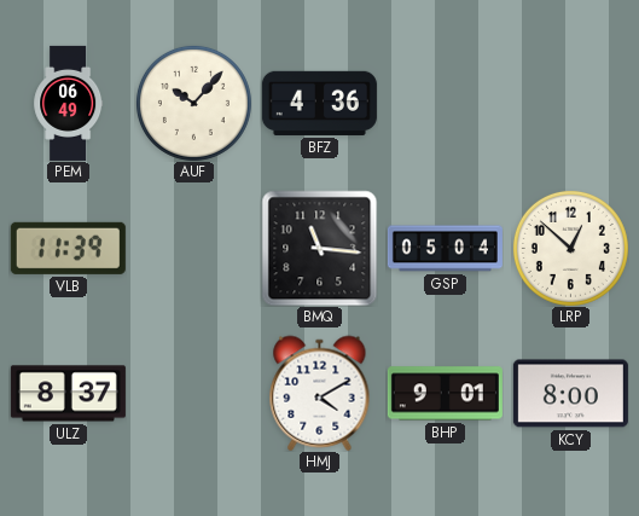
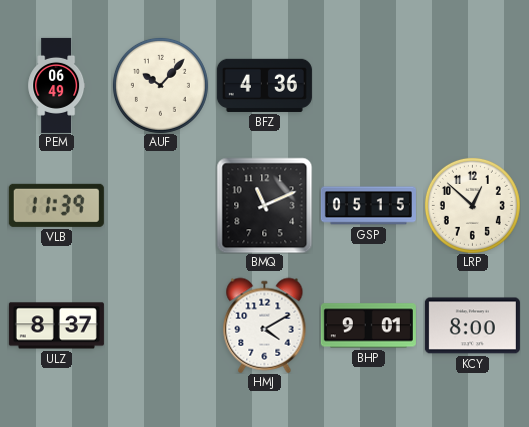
BMQ: 11:16 -> 11:11 (264, 205)
GSP: 05:04 -> 05:15 (368, 206)
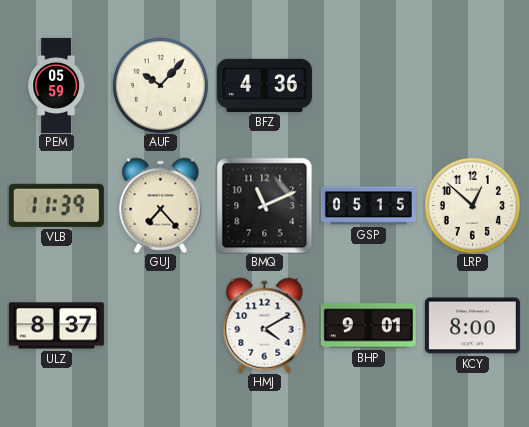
PEM: 06:49 -> 05:59 (57, 85)
GUJ: none -> 7:23 (161, 205)
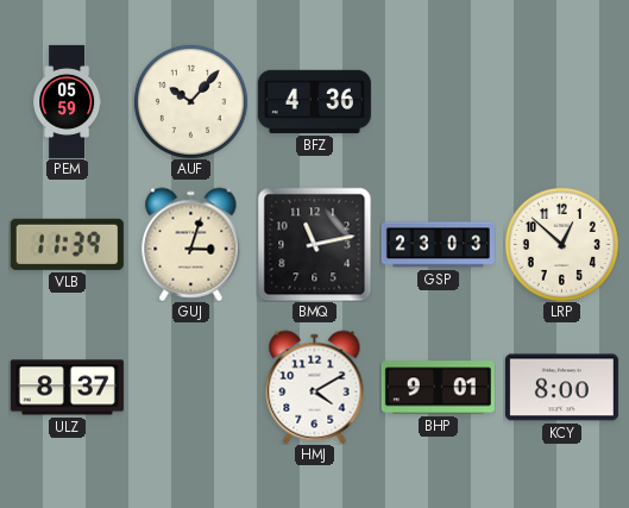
GUJ: 7:23 -> 3:03 (191, 244)
BMQ: 11:11 -> 11:13 (314, 244)
GSP: 05:15 -> 23:03 (438, 245)
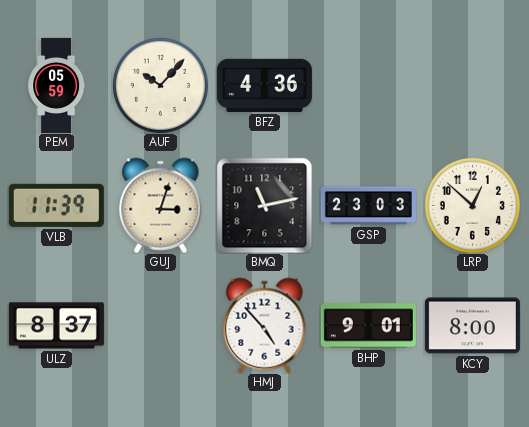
HMJ: 4:10 -> 4:53 (265, 325)
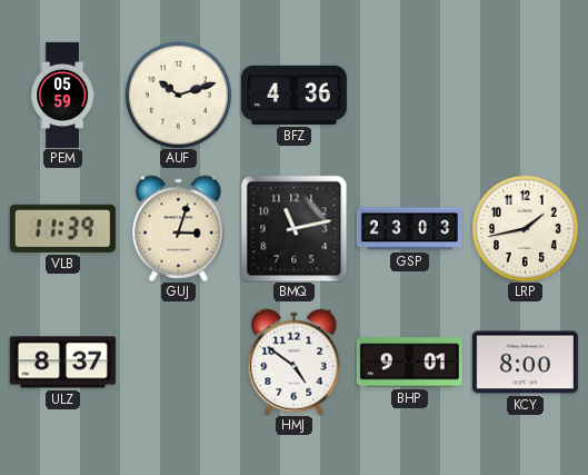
AUF: 10:07 -> 10:12 (178, 95)
LRP: 12:52 -> 1:43 (525, 228)
HMJ: 4:53 -> 4:51 (295, 362)
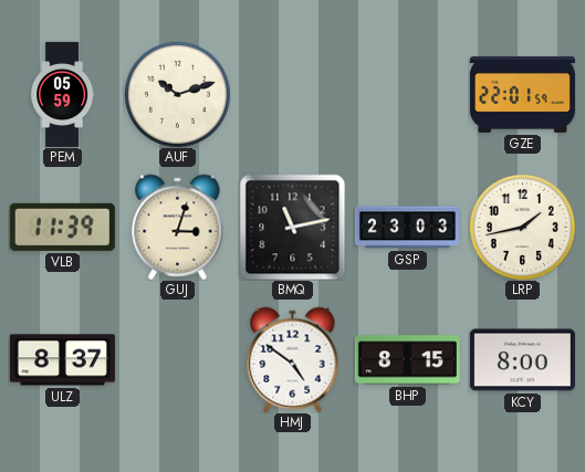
BFZ: 4:36 -> none (293, 95)
GZE: none -> 22:01 (522, 95)
BHP: 9:01 -> 8:15 (407, 360)
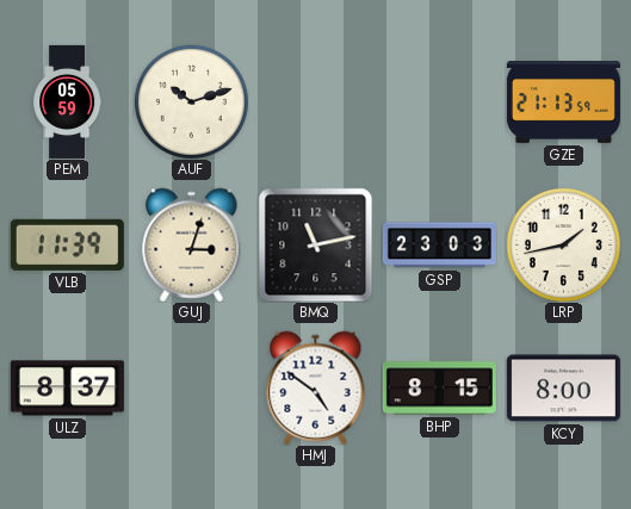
GZE: 22:01 -> 21:13 (563, 103)
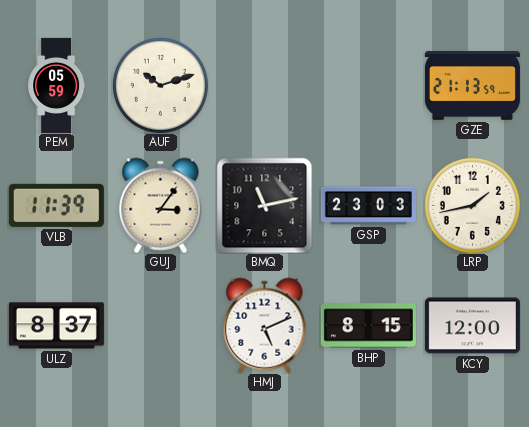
GUJ: 3:03 -> 3:06 (161, 205)
HMJ: 4:51 -> 5:11 (265, 325)
KCY: 8:00 -> 12:00 (472, 326)
